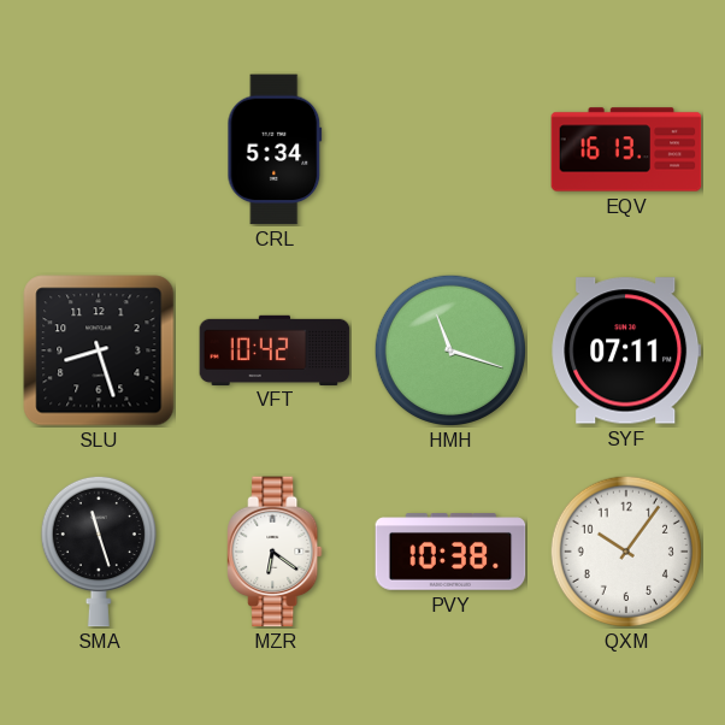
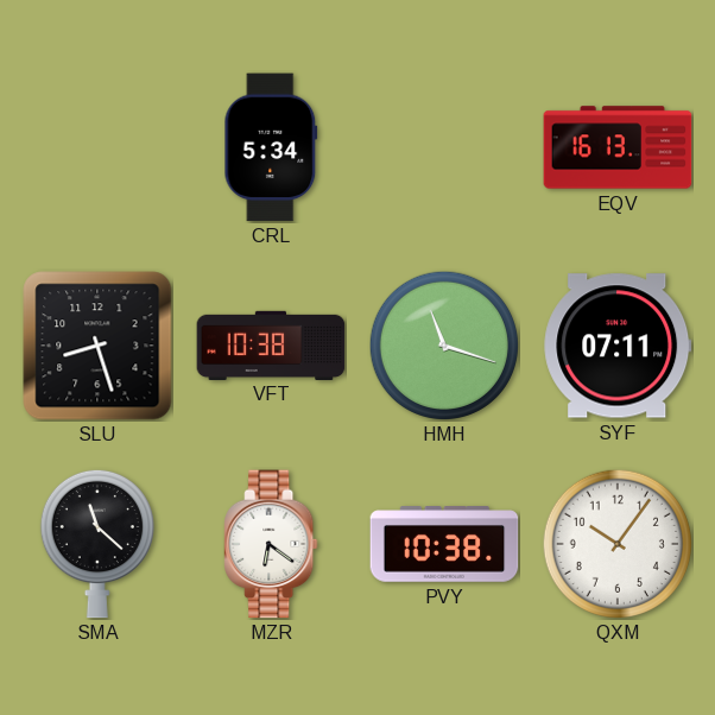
VFT: 10:42 -> 10:38 (271, 344)
SMA: 11:27 -> 11:22 (97, 544)
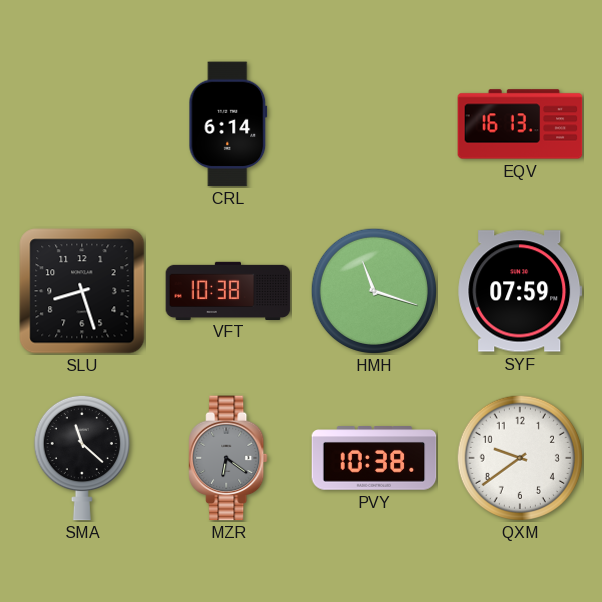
CRL: 5:34 -> 6:14 (228, 124)
SYF: 07:11 -> 07:59 (520, 291)
MZR dial: white -> grey (228, 458)
QXM: 10:06 -> 9:39 (519, 457)
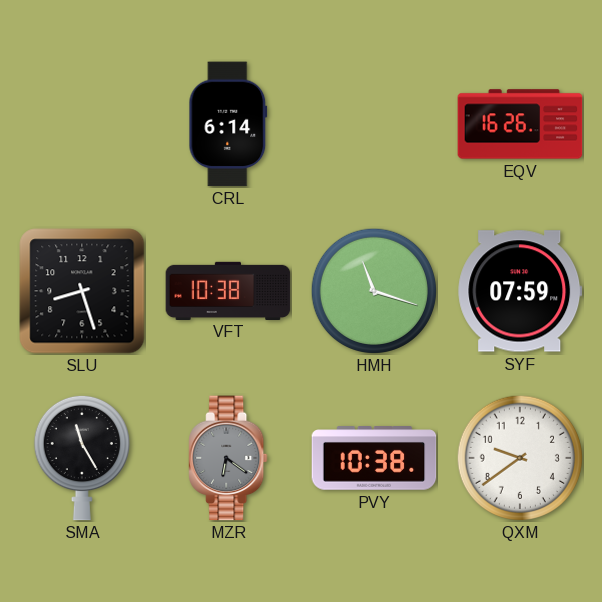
EQV: 16:13 -> 16:26 (520, 124)
SMA: 11:22 -> 11:25 (82, 458)
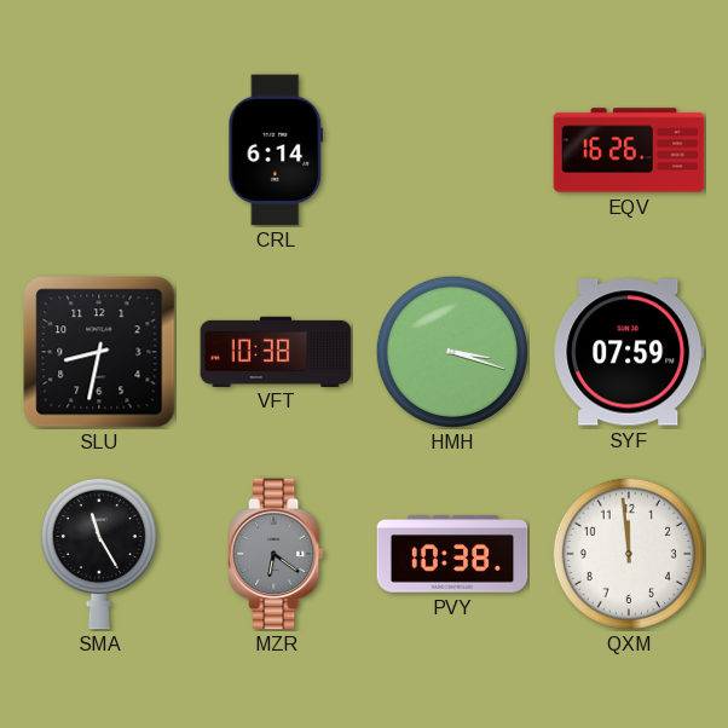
SLU: 8:27 -> 8:32 (99, 352)
HMH: 11:18 -> 3:18 (451, 351)
QXM: 9:39 -> 11:59 (628, 553)
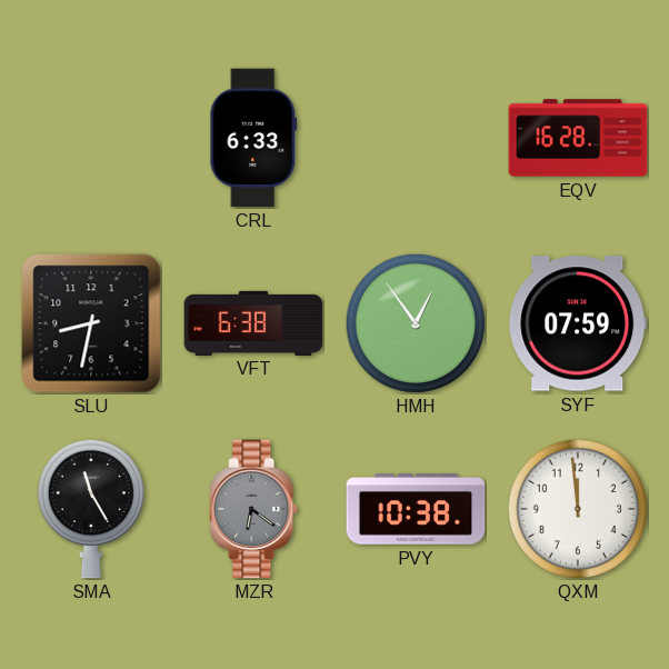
CRL: 6:14 -> 6:33 (253, 138)
EQV: 16:26 -> 16:28 (578, 138)
VFT: 10:38 -> 6:38 (253, 322)
HMH: 3:18 -> 12:54 (415, 322)
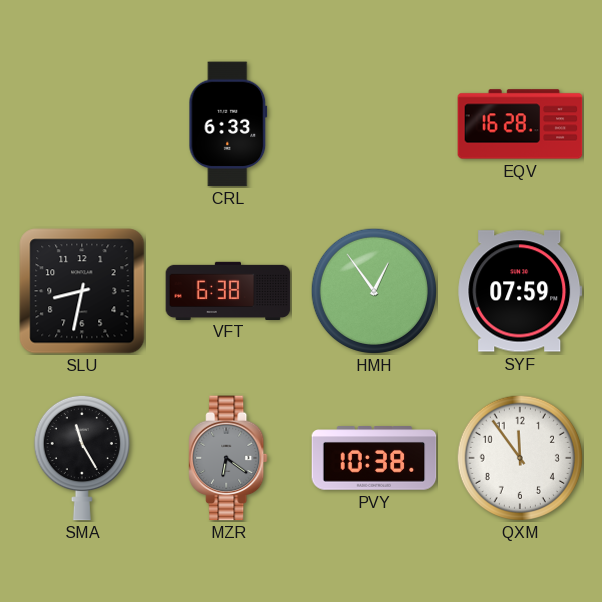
QXM: 11:59 -> 11:54 (519, 457)
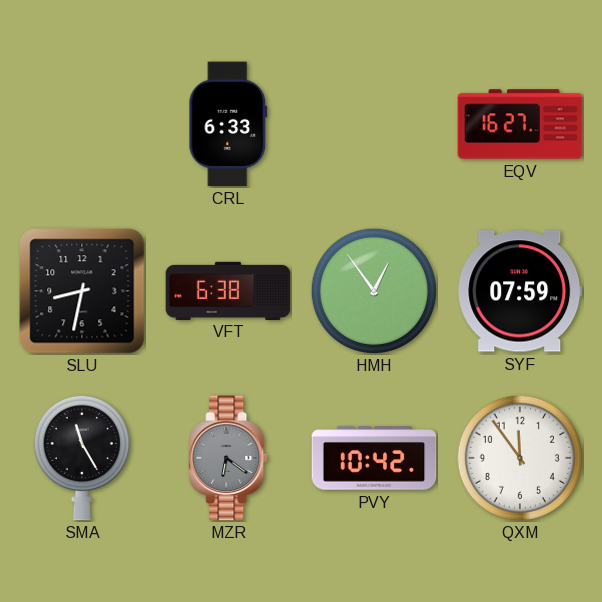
EQV: 16:28 -> 16:27 (520, 124)
PVY: 10:38 -> 10:42 (374, 458)
